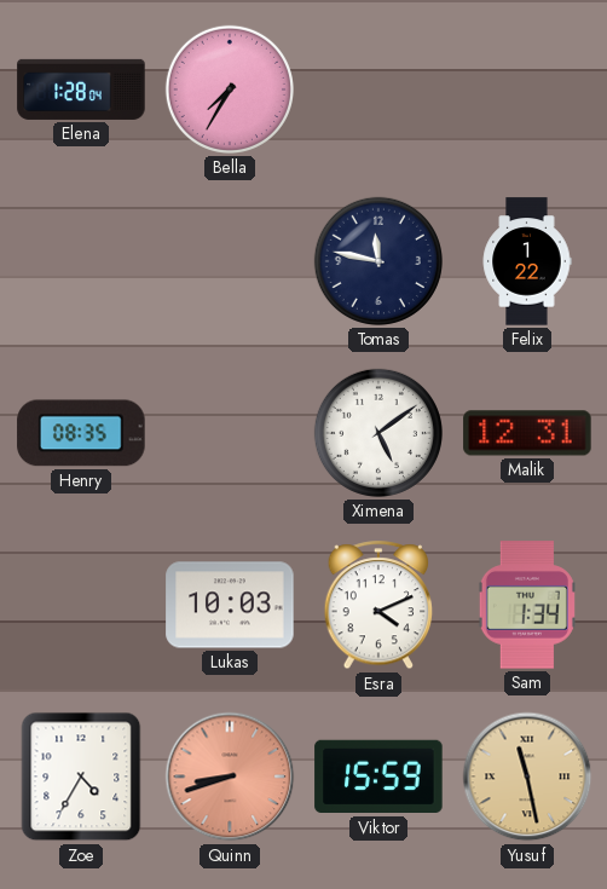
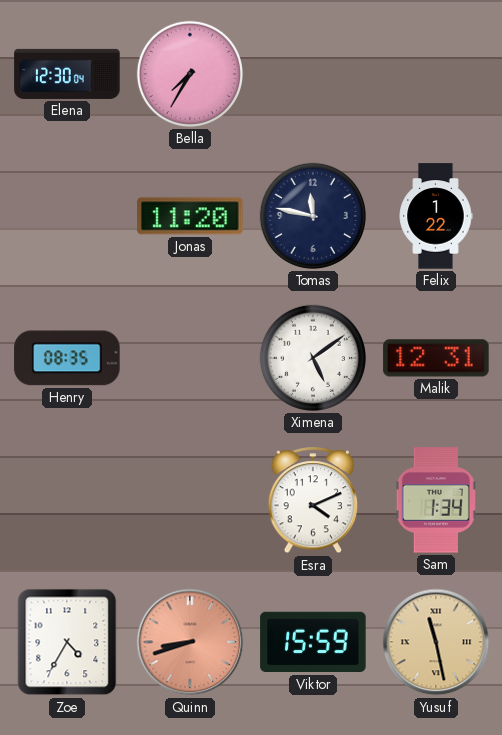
Elena: 1:28 -> 12:30 (67, 74)
Jonas: none -> 11:20 (190, 216)
Lukas: 10:03 -> none (230, 605)
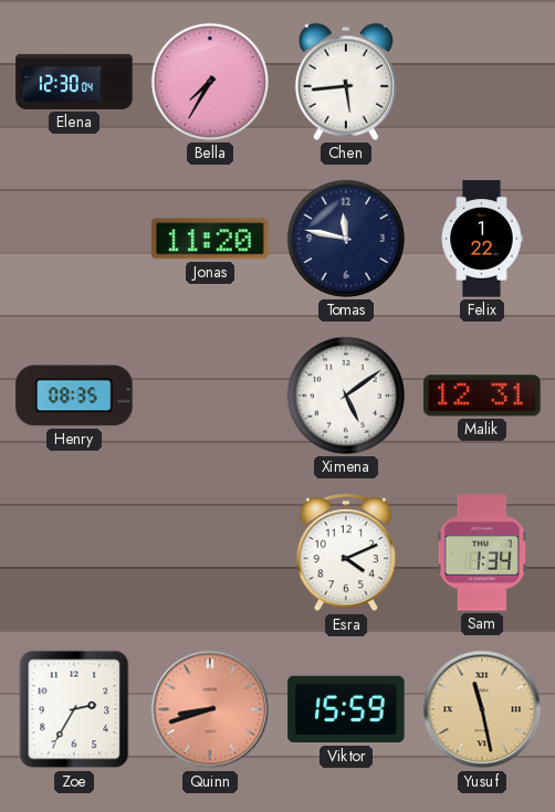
Chen: none -> 5:44 (346, 82)
Zoe: 4:35 -> 2:35 (74, 709)
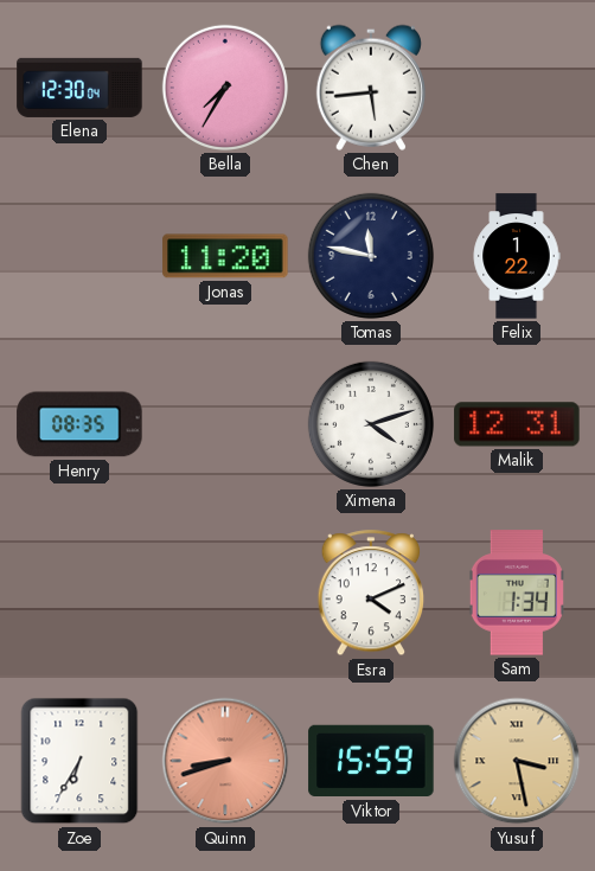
Ximena: 5:09 -> 4:12 (371, 424)
Zoe: 2:35 -> 6:35 (79, 761)
Yusuf: 11:28 -> 3:28 (517, 761)
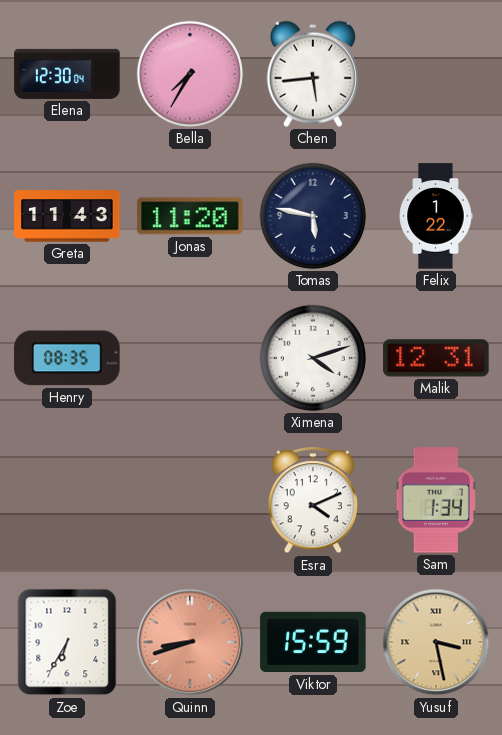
Greta: none -> 11:43 (67, 216)
Tomas: 11:47 -> 5:47 (313, 216)
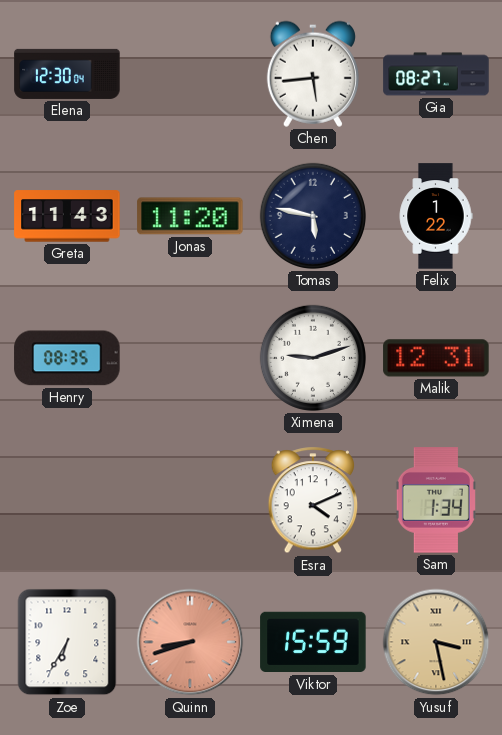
Bella: 7:35 -> none (190, 74)
Gia: none -> 08:27 (436, 74)
Ximena: 4:12 -> 9:12 (313, 358)
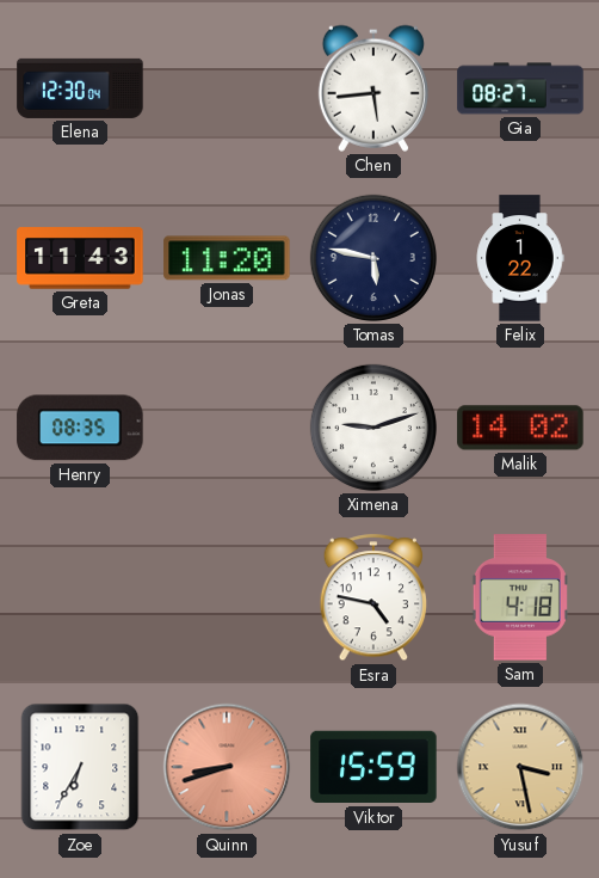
Malik: 12:31 -> 14:02 (520, 428)
Esra: 4:11 -> 4:47 (373, 598)
Sam: 1:34 -> 4:18 (520, 597)
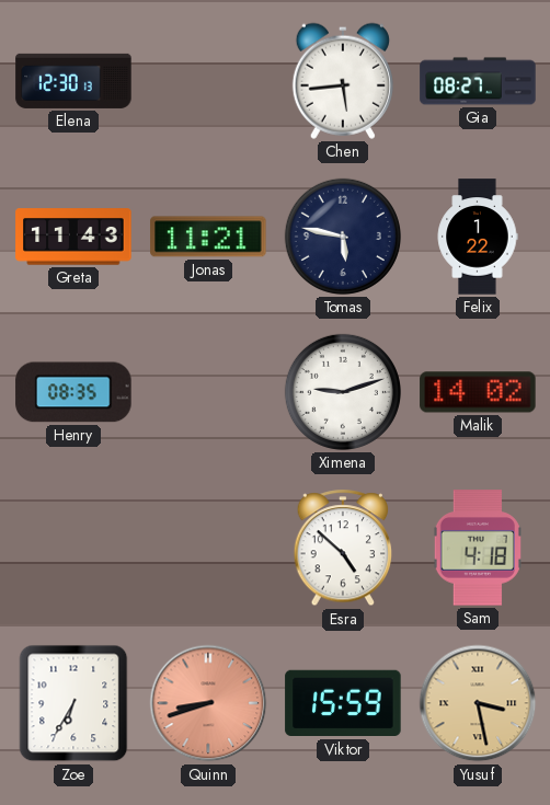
Elena: 12:30:04 -> 12:30:13 (73, 81)
Jonas: 11:20 -> 11:21 (208, 237)
Esra: 4:47 -> 4:52 (343, 549)
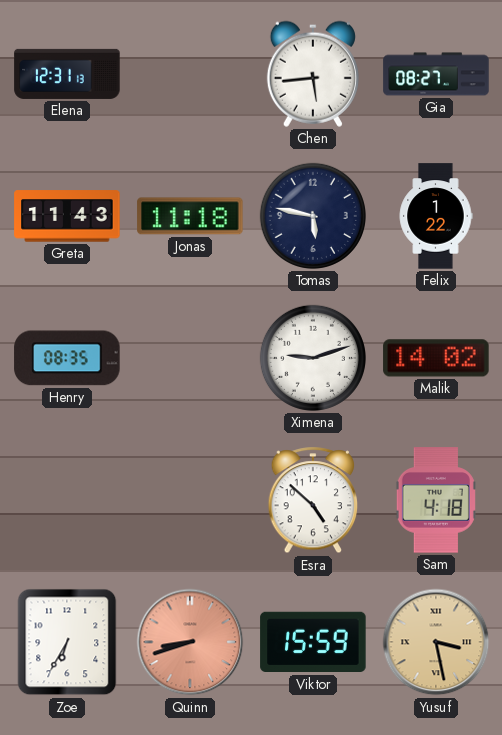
Elena: 12:30 -> 12:31 (67, 74)
Jonas: 11:21 -> 11:18 (190, 216)
